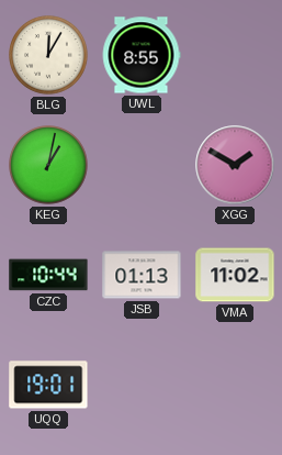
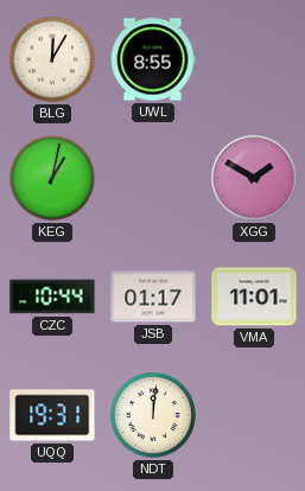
JSB: 01:13 -> 01:17 (153, 296)
VMA: 11:02 -> 11:01 (254, 296)
UQQ: 19:01 -> 19:31 (52, 415)
NDT: none -> 12:01 (154, 416)
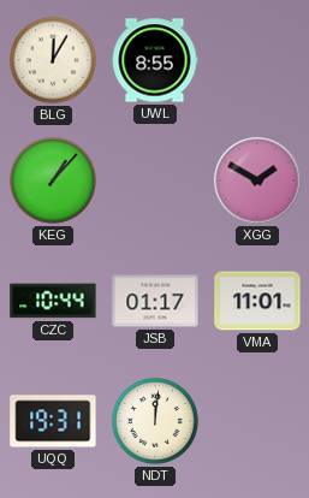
KEG: 1:02 -> 1:07 (54, 182)
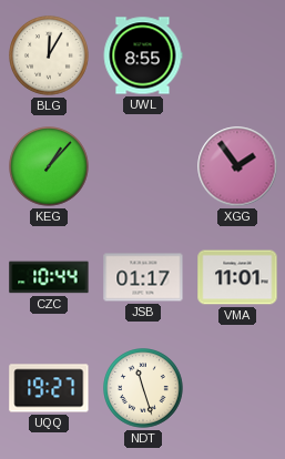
XGG: 1:50 -> 1:54 (237, 166)
UQQ: 19:31 -> 19:27 (49, 388)
NDT: 12:01 -> 11:27 (144, 389)
